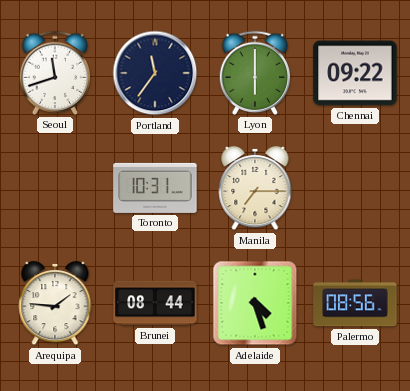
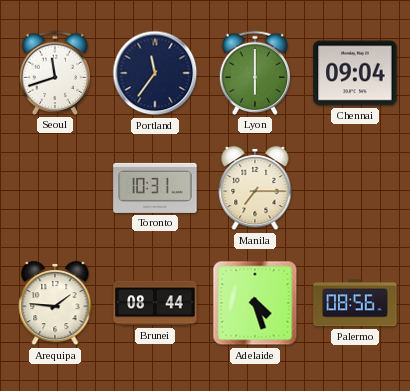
Chennai: 09:22 -> 09:04 (355, 73)
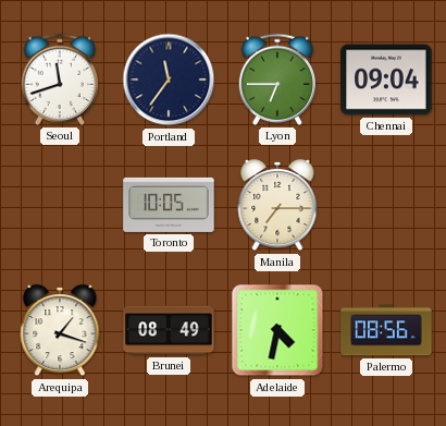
Lyon: 6:00 -> 6:45 (277, 80)
Toronto: 10:31 -> 10:05 (169, 205)
Arequipa: 1:46 -> 1:18 (60, 330)
Brunei: 08:44 -> 08:49 (169, 330)
Adelaide: 4:27 -> 4:32 (277, 330)
